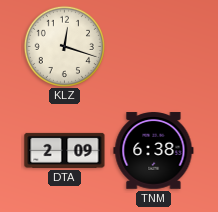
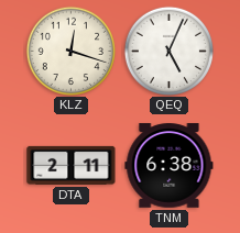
QEQ: none -> 5:04 (168, 51)
DTA: 2:09 -> 2:11 (72, 165)
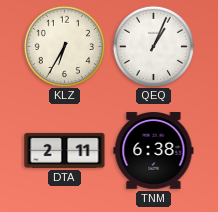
KLZ: 12:18 -> 6:35 (64, 46)
QEQ: 5:04 -> 1:04 (153, 46)
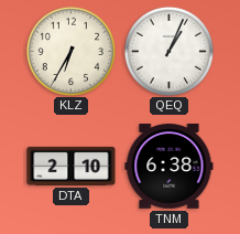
DTA: 2:11 -> 2:10 (72, 166)
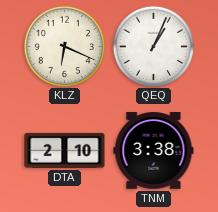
KLZ: 6:35 -> 6:19 (64, 46)
TNM: 6:38 -> 3:38 (154, 151)
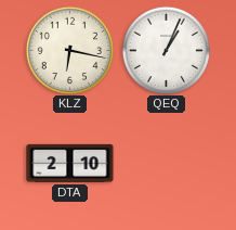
KLZ: 6:19 -> 6:17 (69, 50)
TNM: 3:38 -> none (154, 151)
